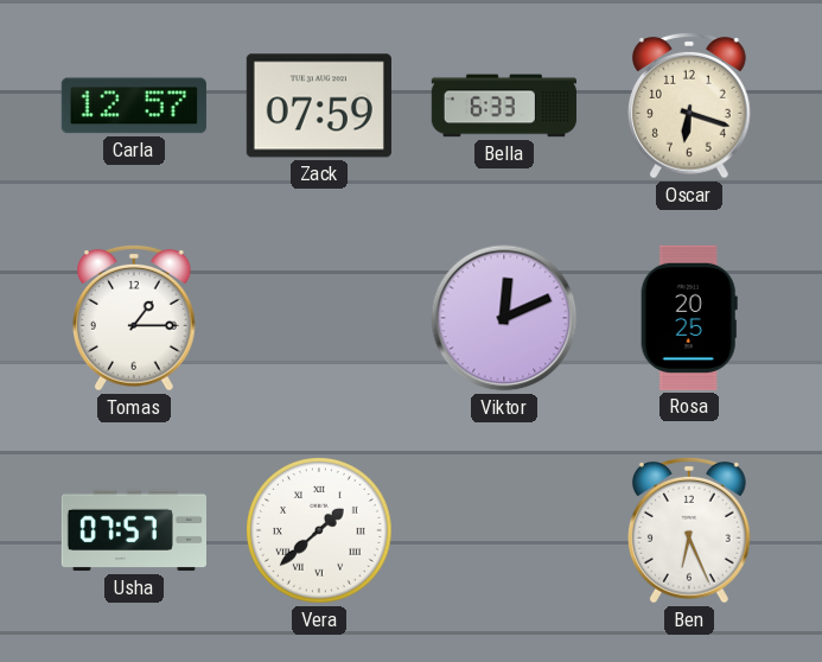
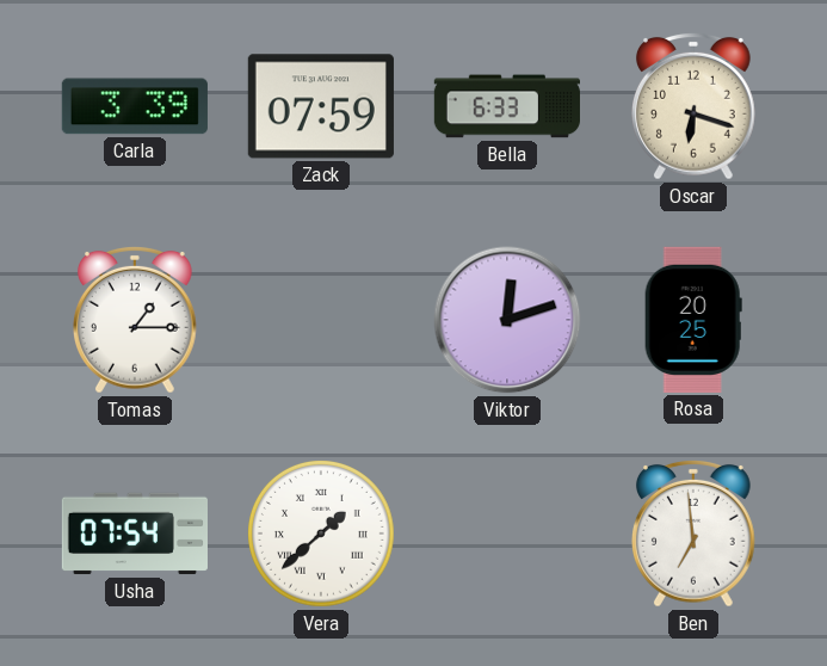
Carla: 12:57 -> 3:39 (135, 106)
Viktor: 12:11 -> 12:12 (507, 320)
Usha: 07:57 -> 07:54 (135, 534)
Ben: 6:26 -> 6:59 (695, 534)
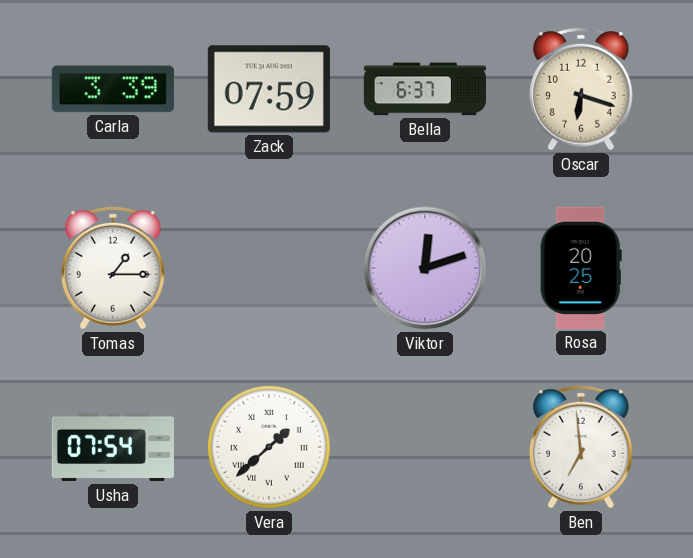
Bella: 6:33 -> 6:37 (425, 89)
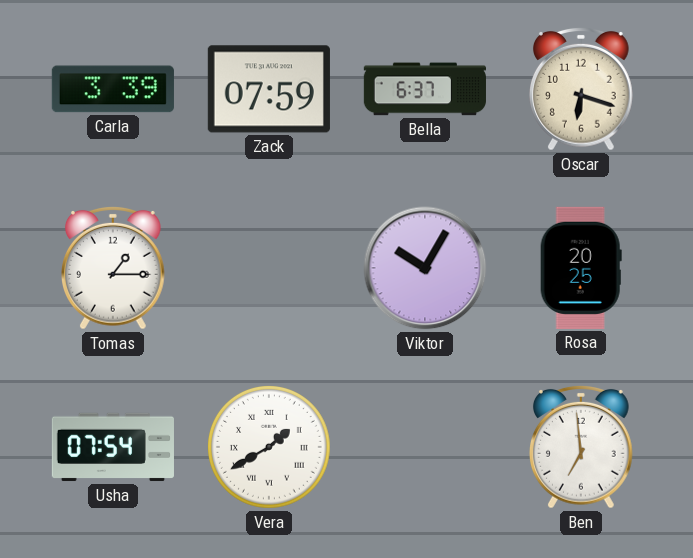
Viktor: 12:12 -> 10:05 (425, 268)
Vera: 1:38 -> 1:40 (270, 448)
